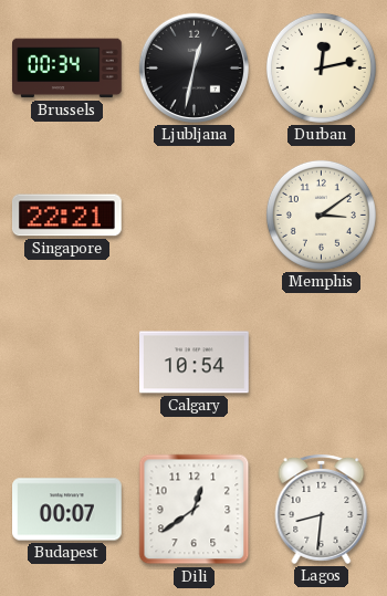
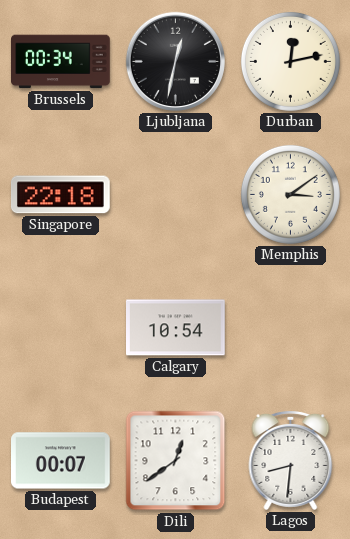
Singapore: 22:21 -> 22:18 (60, 195)
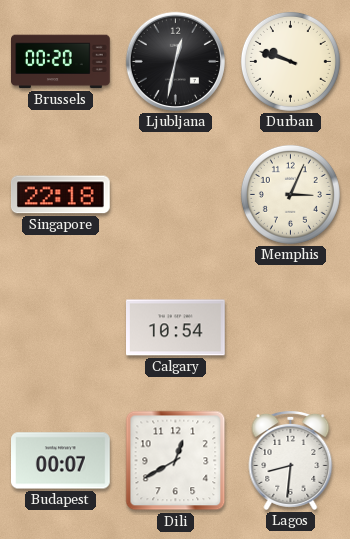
Brussels: 00:34 -> 00:20 (61, 62)
Durban: 12:13 -> 9:48 (290, 61)
Memphis: 3:09 -> 3:04 (290, 194)
Dili: 12:39 -> 12:40 (176, 461)
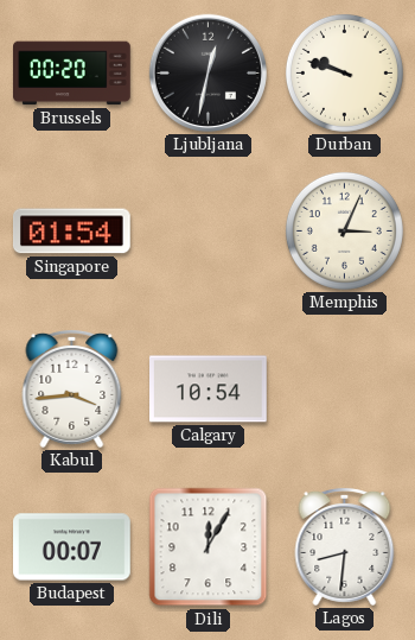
Singapore: 22:18 -> 01:54 (71, 232)
Kabul: none -> 3:44 (72, 389)
Dili: 12:40 -> 12:05 (209, 547)
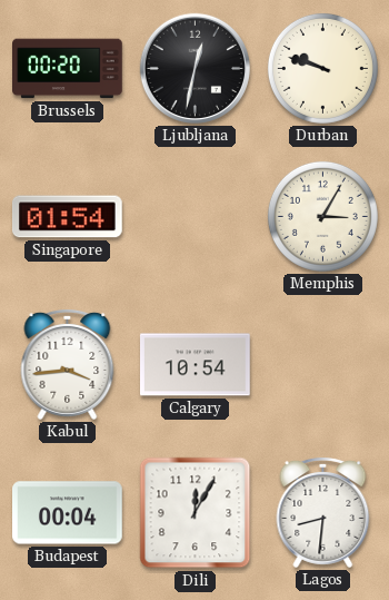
Memphis: 3:04 -> 3:05 (322, 216)
Budapest: 00:07 -> 00:04 (68, 513)
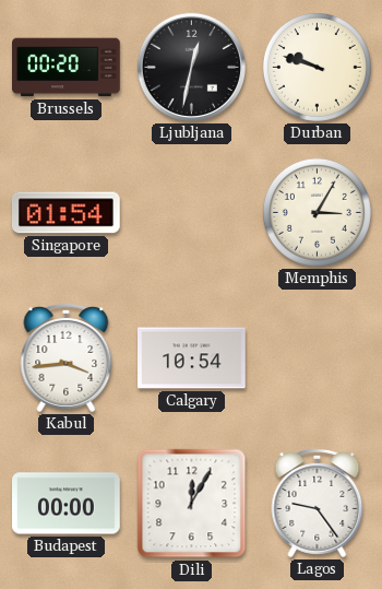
Budapest: 00:04 -> 00:00 (67, 504)
Lagos: 8:31 -> 9:24 (318, 504)
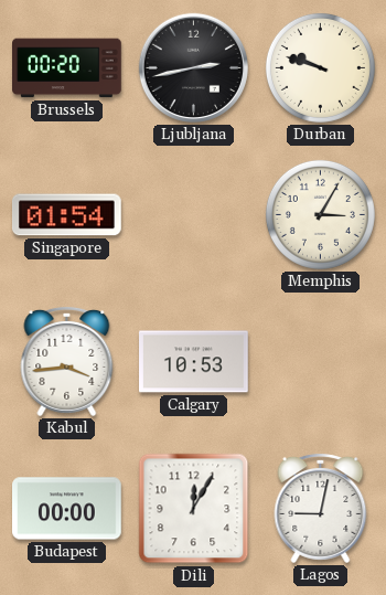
Ljubljana: 12:32 -> 2:43 (193, 67)
Calgary: 10:54 -> 10:53 (194, 362)
Lagos: 9:24 -> 9:02 (321, 509)
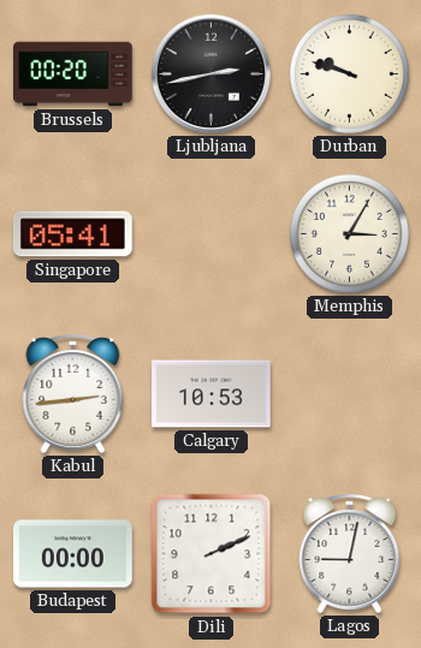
Singapore: 01:54 -> 05:41 (72, 234)
Kabul: 3:44 -> 2:44 (73, 394)
Dili: 12:05 -> 2:11 (212, 554)
